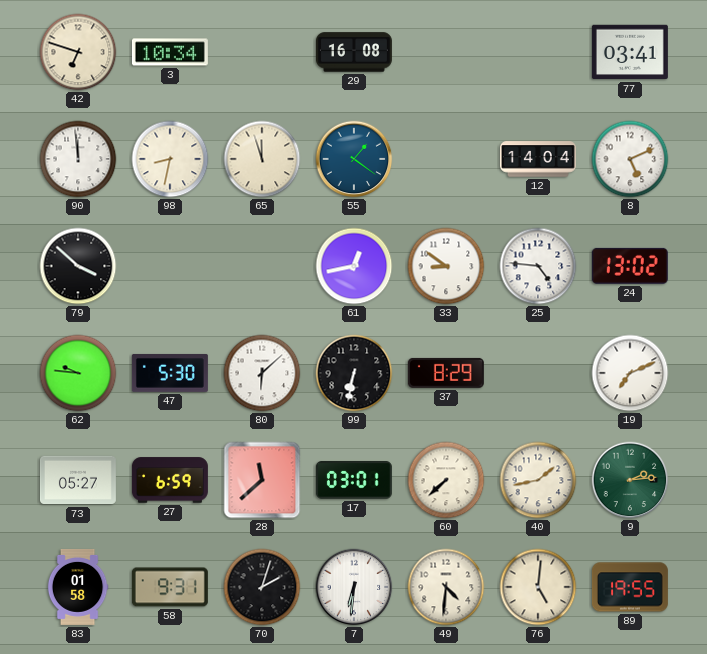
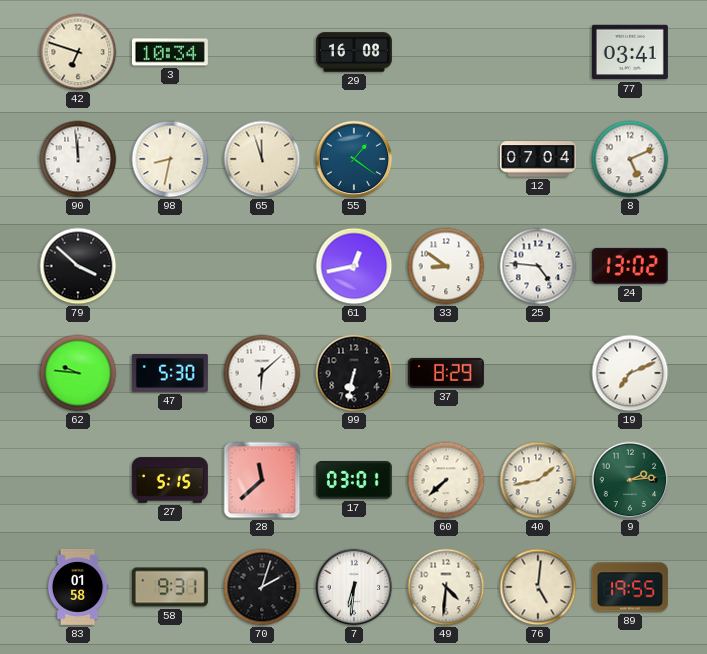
12: 14:04 -> 07:04 (538, 159)
73: 05:27 -> none (78, 480)
27: 6:59 -> 5:15 (170, 480)
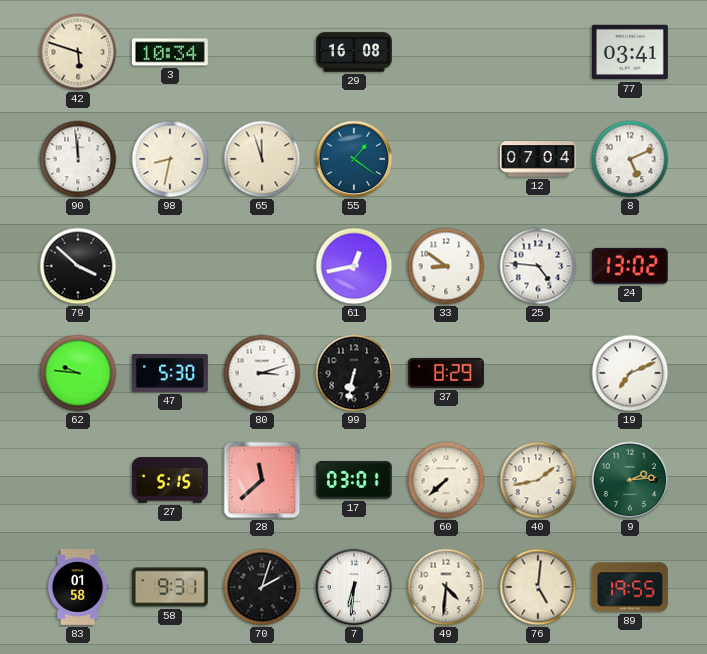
42: 6:48 -> 5:48 (78, 52)
80: 6:08 -> 3:12 (262, 373)
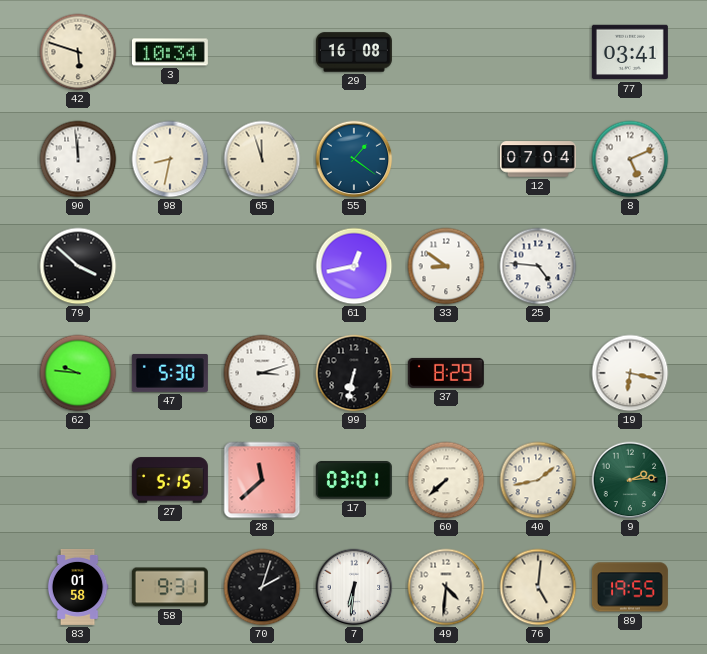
24: 13:02 -> none (630, 266)
19: 7:11 -> 6:17 (630, 373)
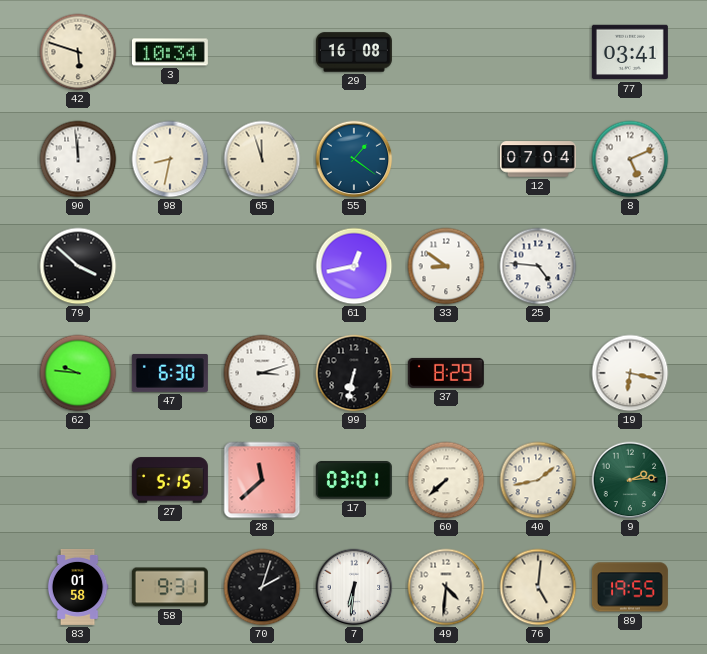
47: 5:30 -> 6:30 (170, 373)
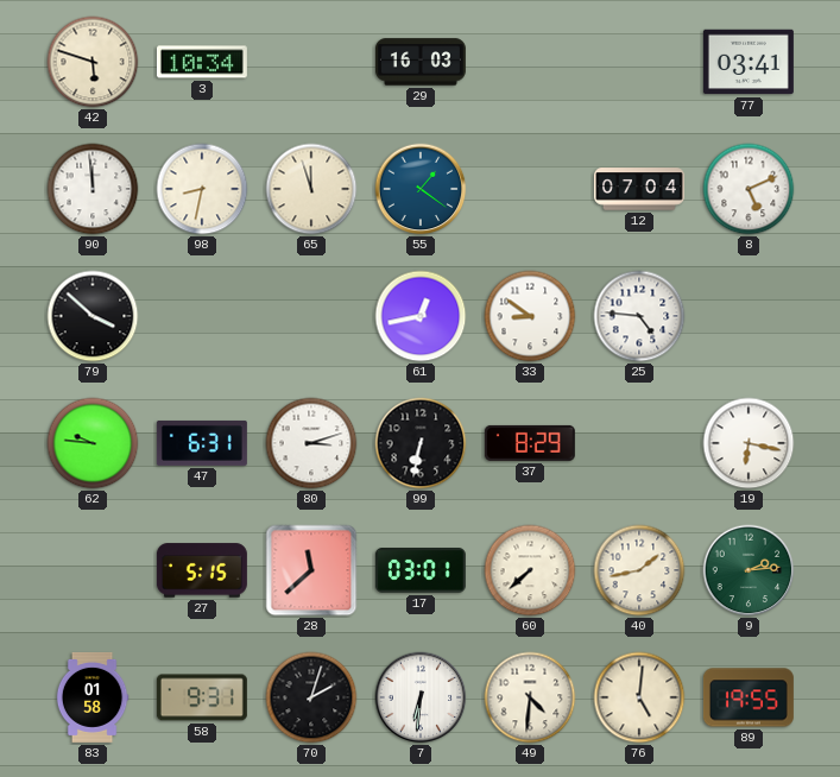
29: 16:08 -> 16:03 (421, 62)
47: 6:30 -> 6:31 (202, 443)
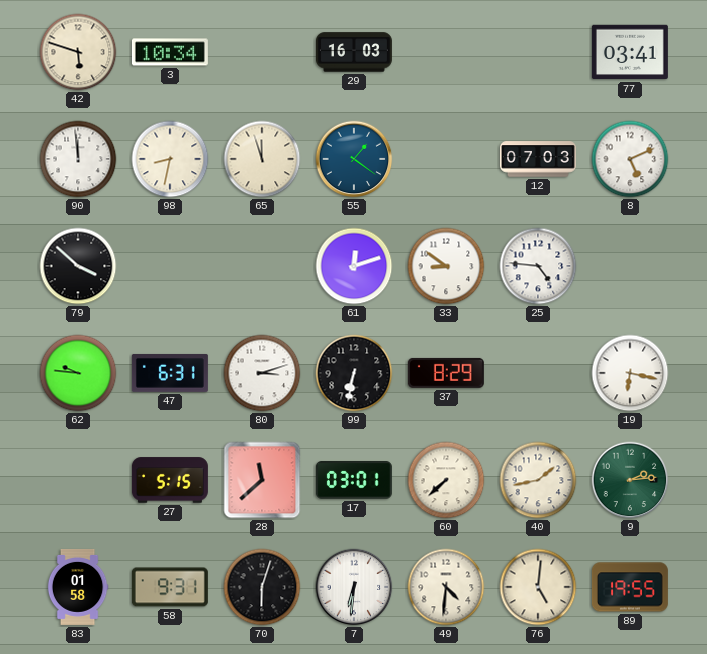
12: 07:04 -> 07:03 (538, 159)
61: 12:43 -> 12:12 (354, 266)
70: 2:03 -> 6:03 (262, 587)
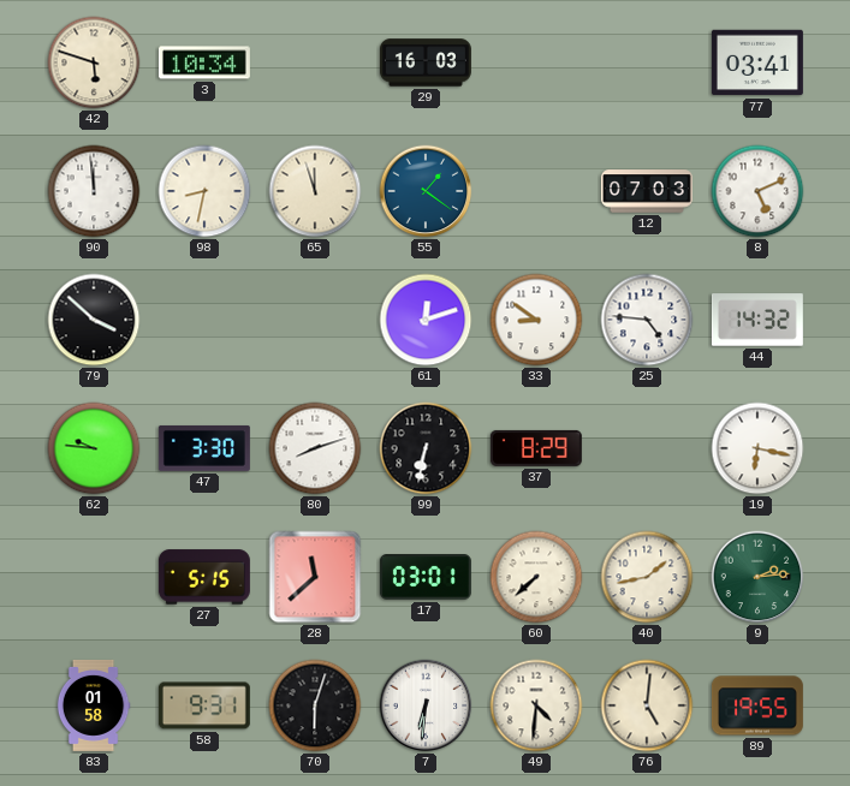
44: none -> 14:32 (757, 320)
47: 6:31 -> 3:30 (204, 448)
80: 3:12 -> 8:12 (315, 448)
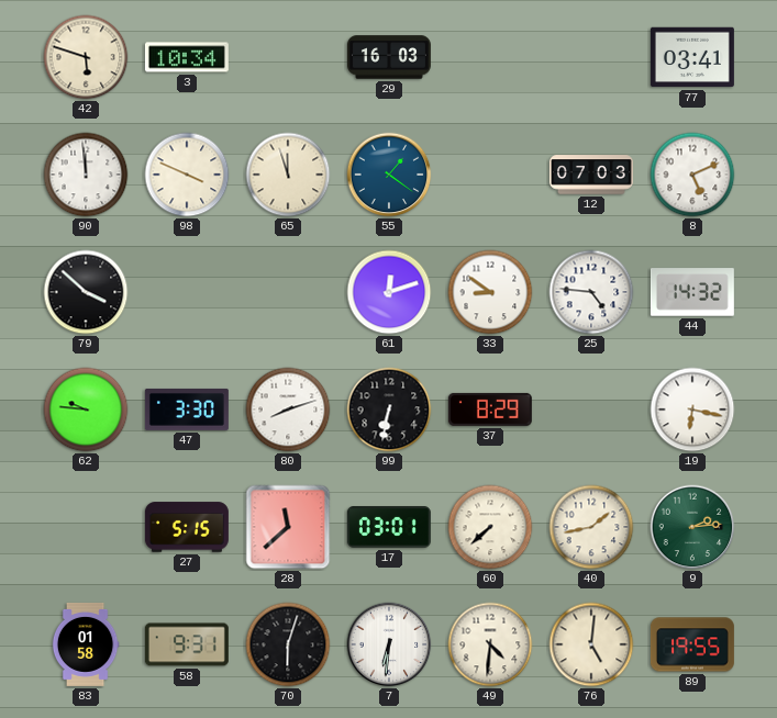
98: 8:32 -> 3:49 (187, 175)
